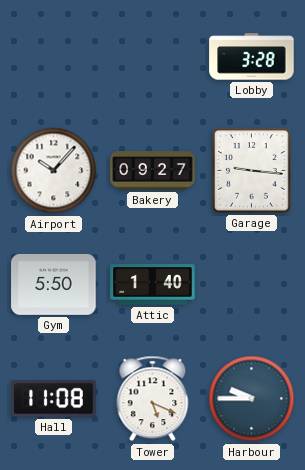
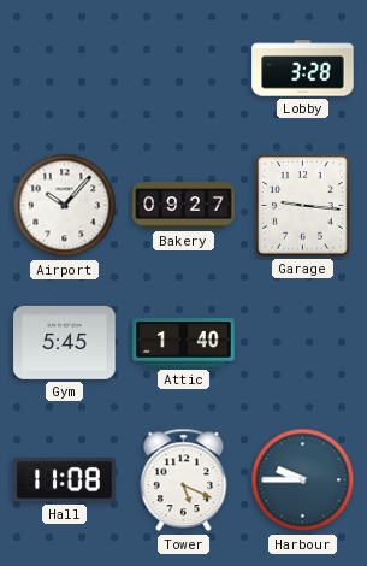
Gym: 5:50 -> 5:45 (65, 342)
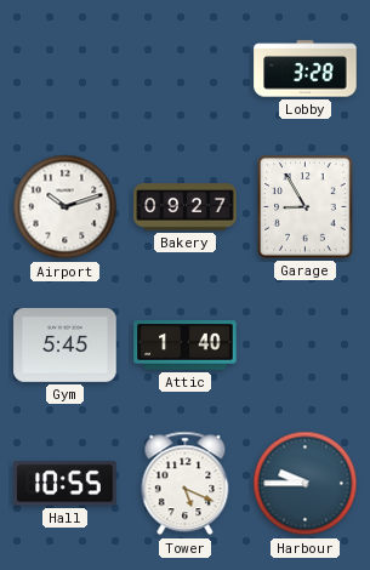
Airport: 10:07 -> 10:12 (66, 207)
Garage: 9:16 -> 8:55 (306, 207)
Hall: 11:08 -> 10:55 (66, 484)
